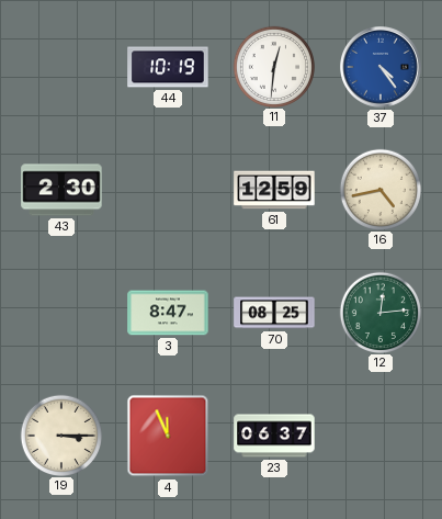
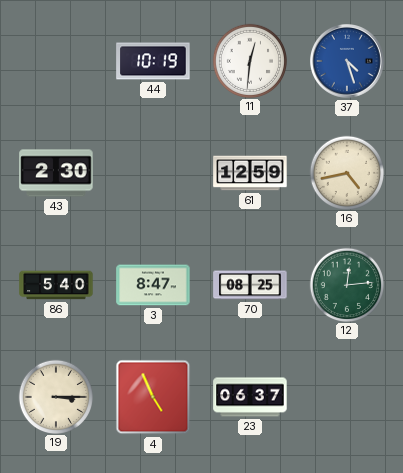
37: 4:24 -> 4:27 (348, 62)
86: none -> 5:40 (56, 285)
4: 11:56 -> 4:56 (153, 397)
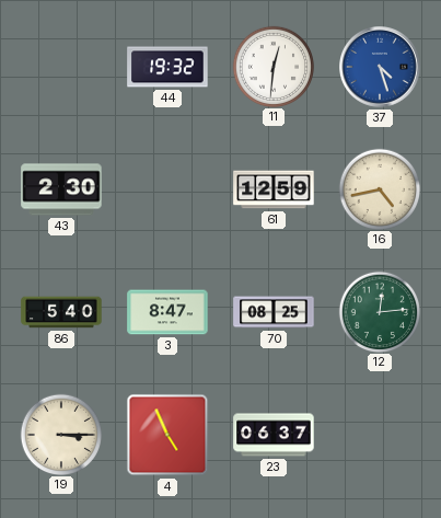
44: 10:19 -> 19:32 (167, 67)
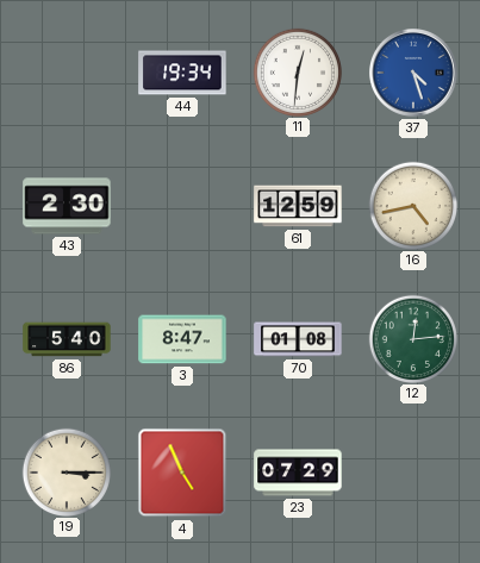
44: 19:32 -> 19:34 (182, 73)
70: 08:25 -> 01:08 (298, 339)
23: 06:37 -> 07:29 (298, 473)
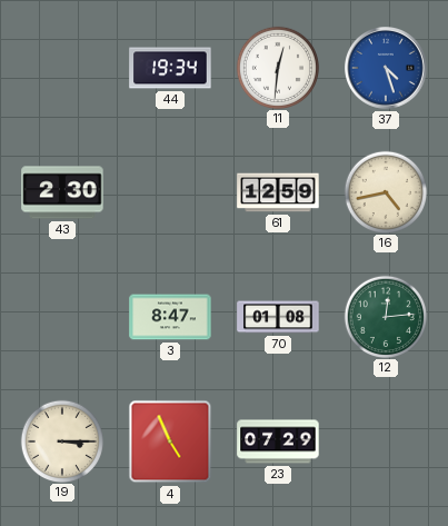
86: 5:40 -> none (67, 339)
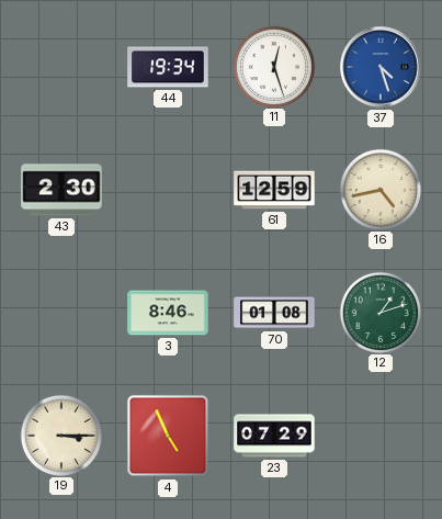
11: 12:31 -> 12:27 (273, 66)
3: 8:47 -> 8:46 (168, 313)
12: 12:14 -> 1:12 (379, 312)
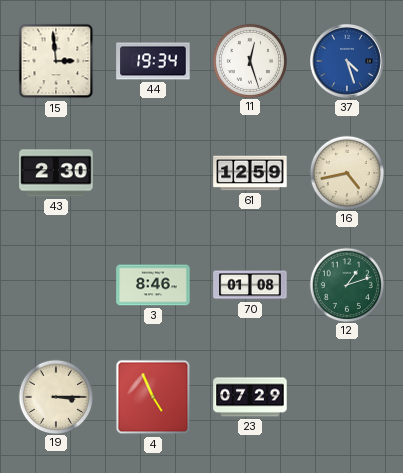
15: none -> 2:59 (56, 61)
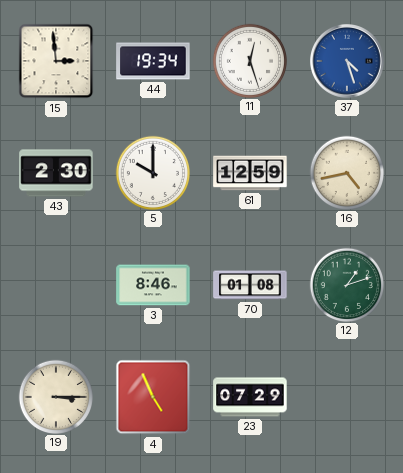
5: none -> 10:00 (152, 172)
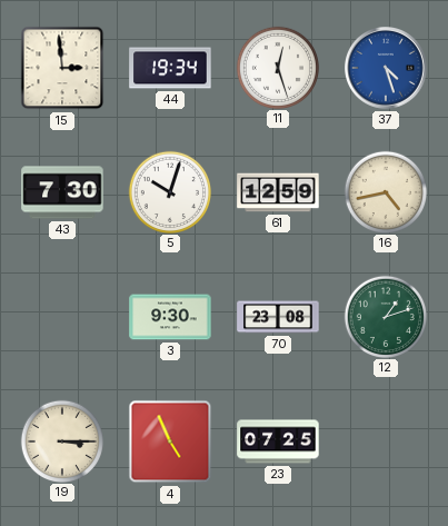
43: 2:30 -> 7:30 (62, 192)
5: 10:00 -> 10:03 (169, 191)
3: 8:46 -> 9:30 (170, 317)
70: 01:08 -> 23:08 (278, 317)
23: 07:29 -> 07:25 (278, 441)
